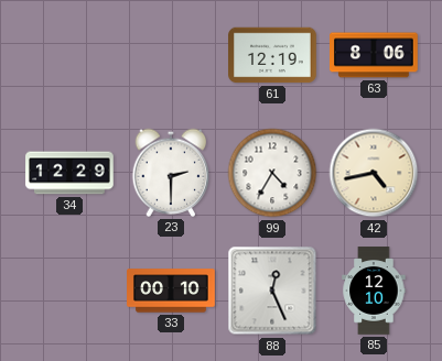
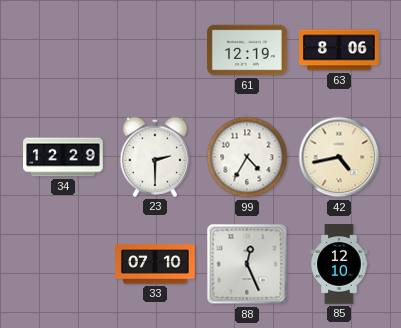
33: 00:10 -> 07:10 (155, 264)
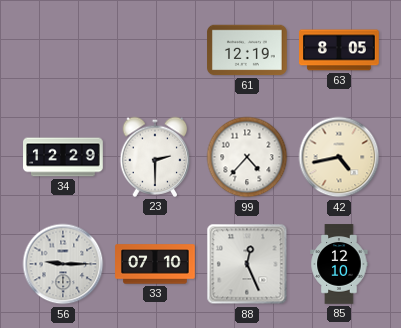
63: 8:06 -> 8:05 (340, 50)
99: 4:35 -> 4:37 (247, 157)
56: none -> 9:15 (63, 264)
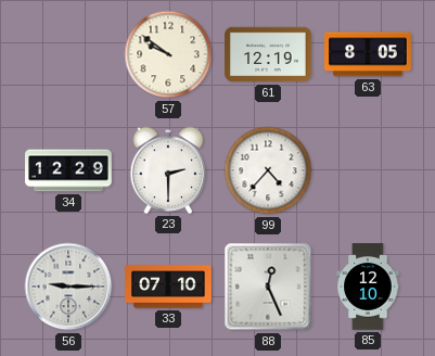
57: none -> 9:51 (168, 54)
42: 4:43 -> none (339, 157)
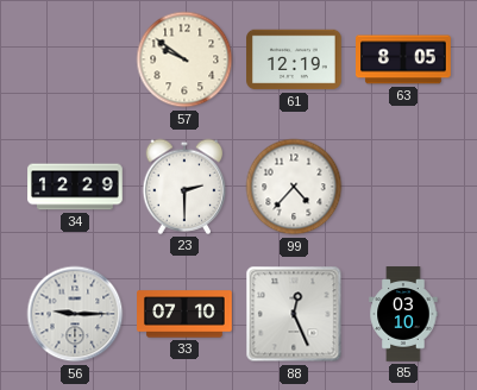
85: 12:10 -> 03:10 (403, 314)
